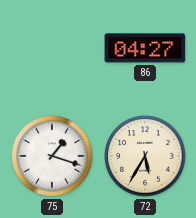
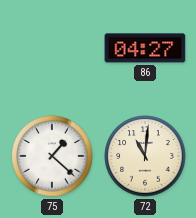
75: 1:18 -> 1:22 (52, 156)
72: 5:35 -> 11:01 (145, 156)
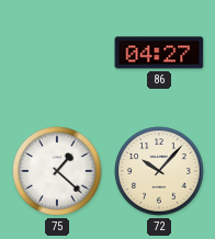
72: 11:01 -> 10:07 (159, 171)
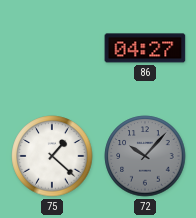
72 dial: cream -> grey (145, 156)
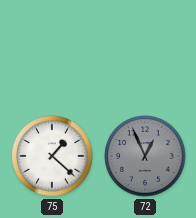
86: 04:27 -> none (145, 48)
72: 10:07 -> 12:56 (145, 156)
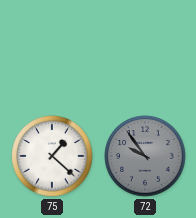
72: 12:56 -> 9:54 (145, 156)
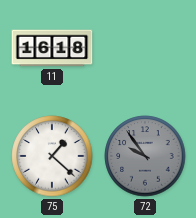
11: none -> 16:18 (52, 48)
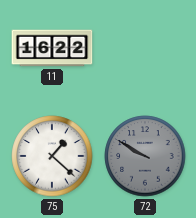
11: 16:18 -> 16:22 (52, 48)
72: 9:54 -> 9:50 (145, 156)
